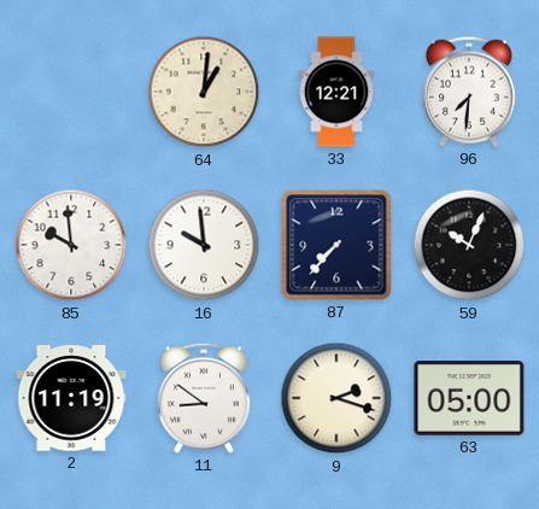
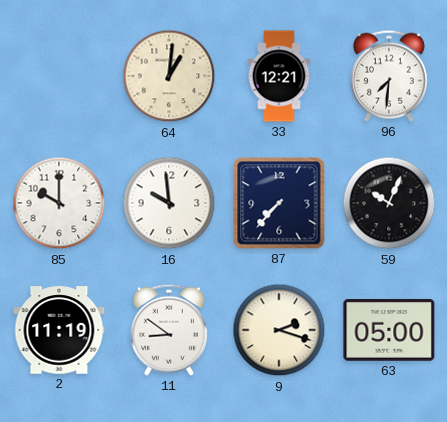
85: 9:59 -> 10:00 (59, 203)
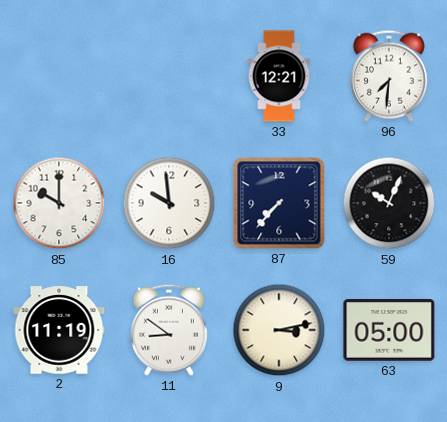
64: 1:01 -> none (169, 76)
9: 2:18 -> 3:13 (279, 330)
